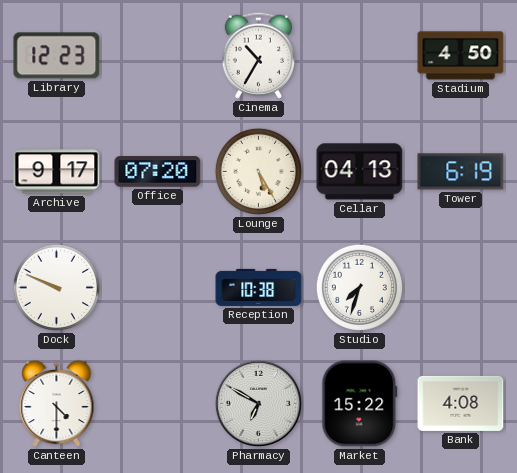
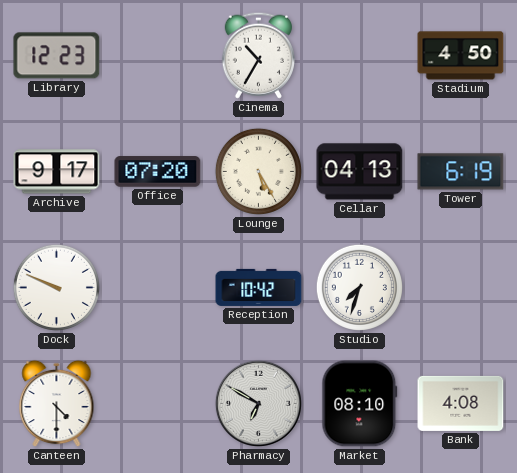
Reception: 10:38 -> 10:42 (259, 287)
Market: 15:22 -> 08:10 (360, 404)
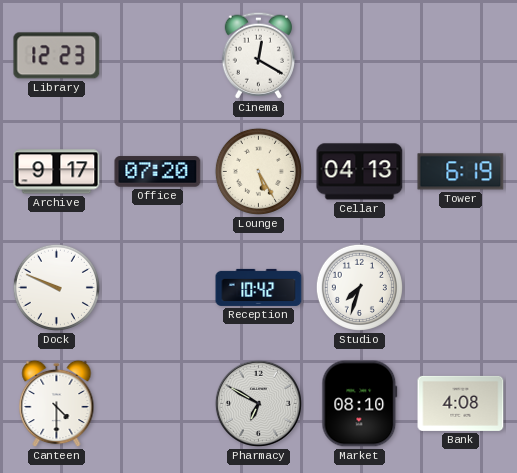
Cinema: 10:35 -> 12:20 (258, 55)
Stadium: 4:50 -> none (461, 56)
